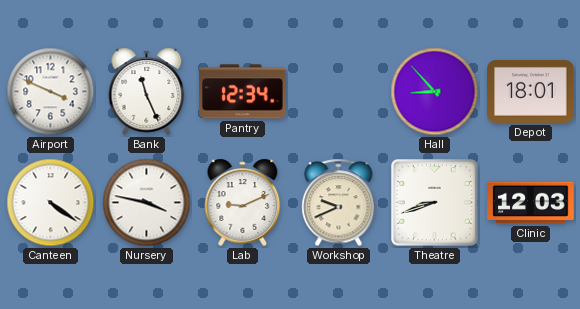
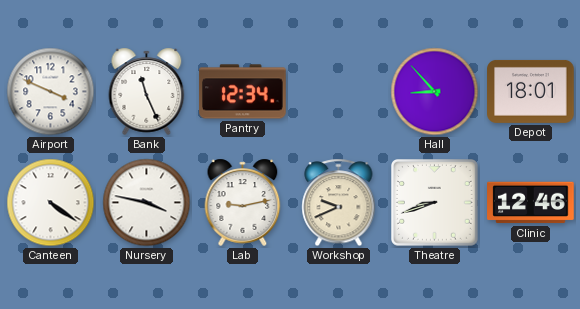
Lab: 9:11 -> 9:13 (243, 202)
Clinic: 12:03 -> 12:46 (531, 203)
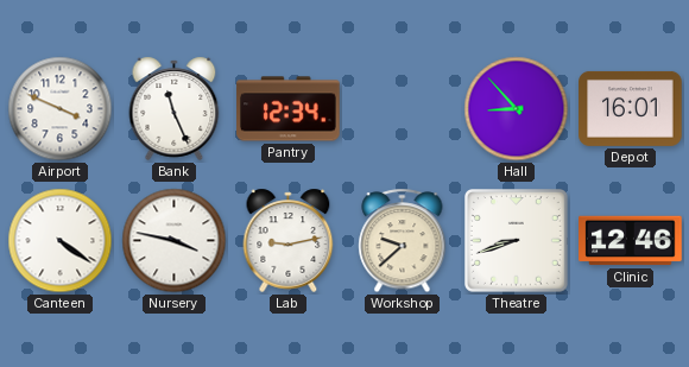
Depot: 18:01 -> 16:01 (631, 108)
Workshop: 9:41 -> 9:38 (403, 241)
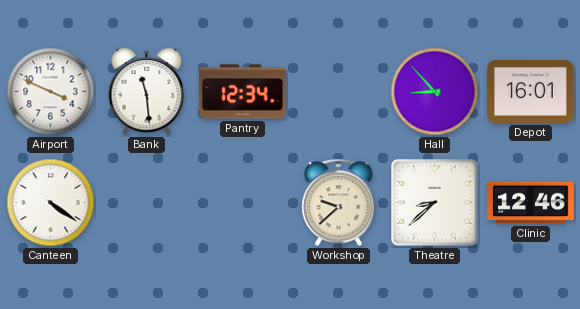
Bank: 11:26 -> 11:29 (147, 91)
Nursery: 3:47 -> none (175, 241)
Lab: 9:13 -> none (289, 240)
Theatre: 8:42 -> 8:38 (435, 203)
